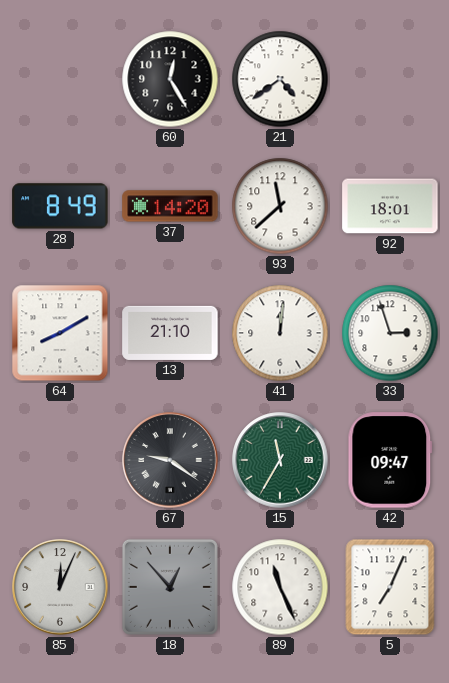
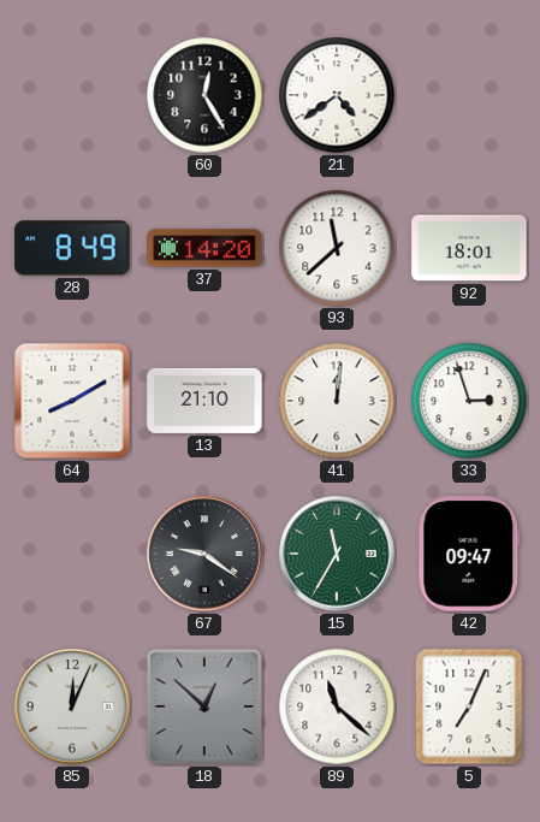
18: 12:53 -> 12:52 (204, 706)
89: 11:26 -> 11:22 (337, 706)
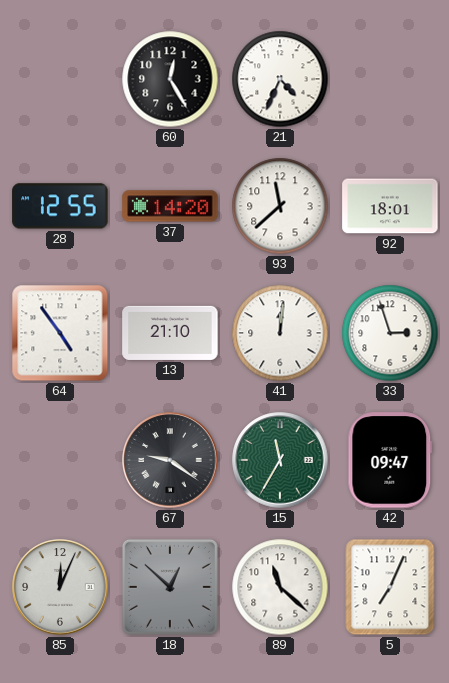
21: 4:39 -> 4:34 (280, 79)
28: 8:49 -> 12:55 (60, 206)
64: 8:10 -> 4:54 (60, 333)
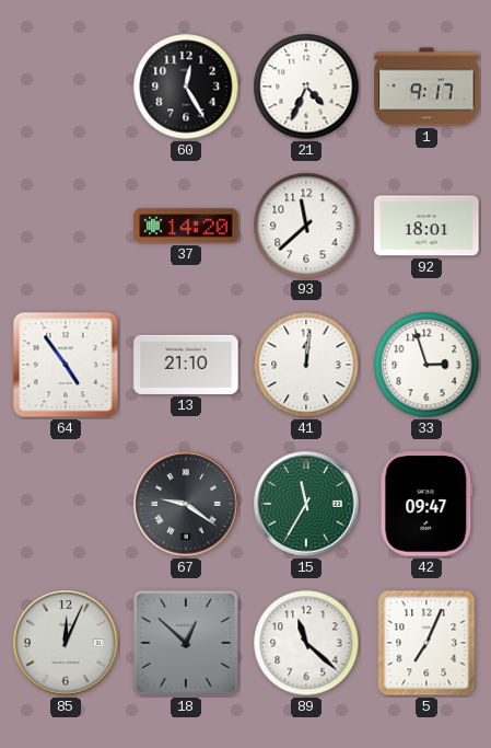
1: none -> 9:17 (426, 87)
28: 12:55 -> none (60, 206)
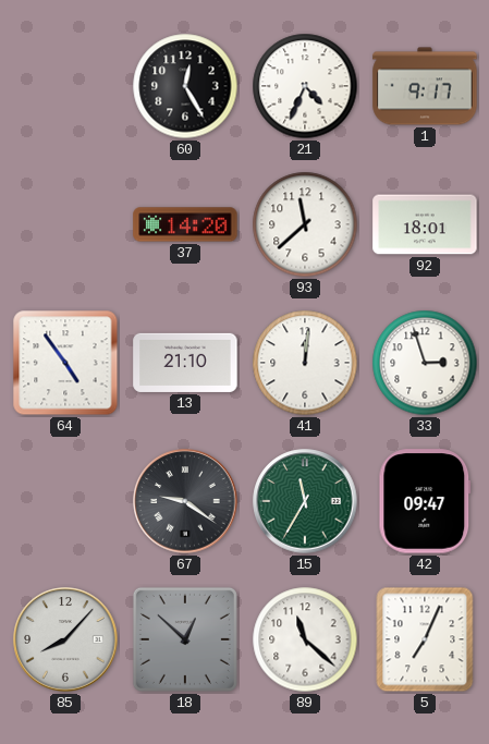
85: 12:04 -> 8:07 (65, 639)
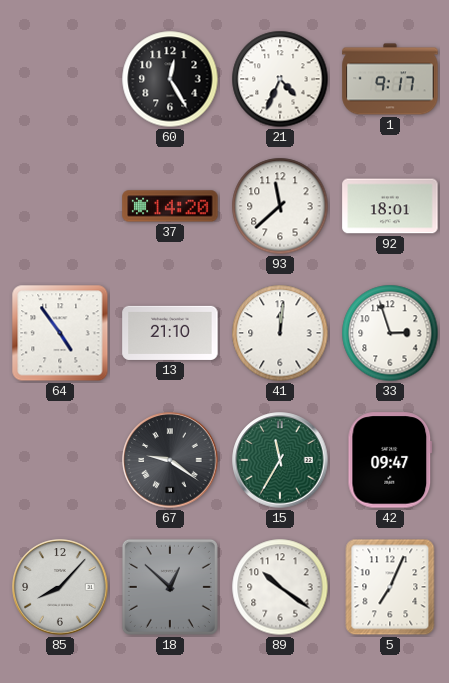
89: 11:22 -> 10:21 (280, 587)
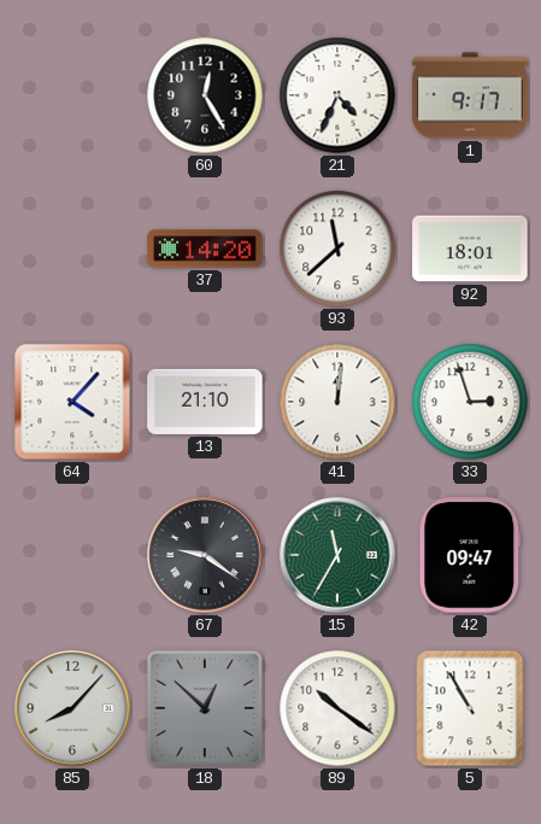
64: 4:54 -> 4:07 (72, 402)
5: 7:04 -> 10:55 (470, 708)
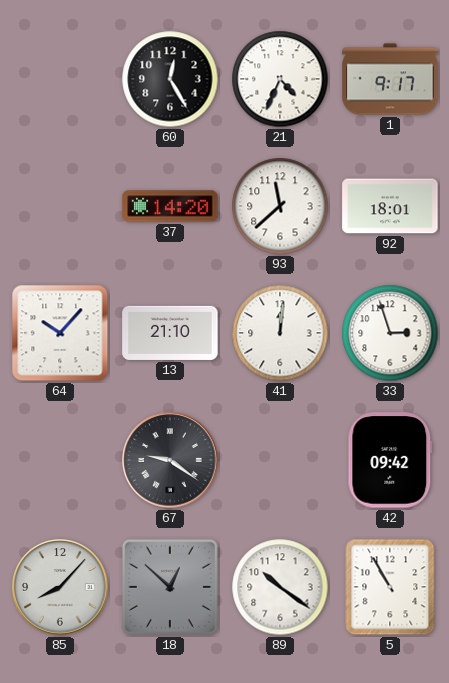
64: 4:07 -> 10:07 (60, 333)
15: 11:35 -> none (337, 555)
42: 09:47 -> 09:42 (390, 460)
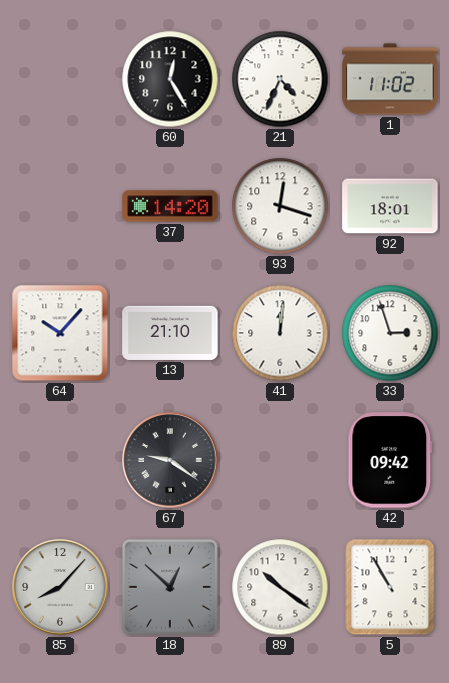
1: 9:17 -> 11:02 (390, 79)
93: 11:38 -> 12:18 (280, 206)
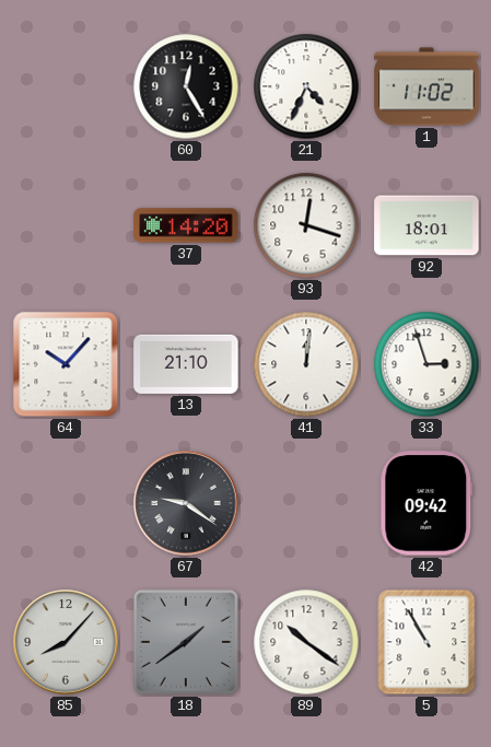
18: 12:52 -> 1:39 (186, 642)
